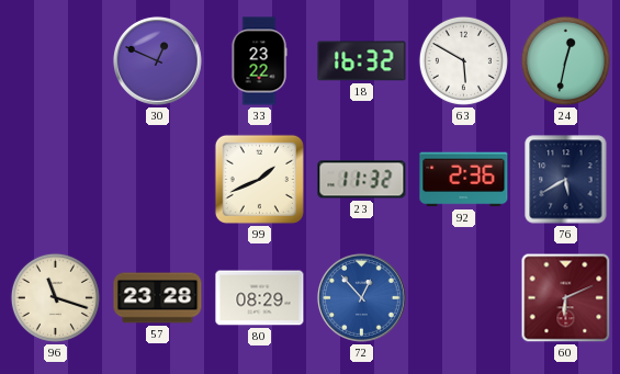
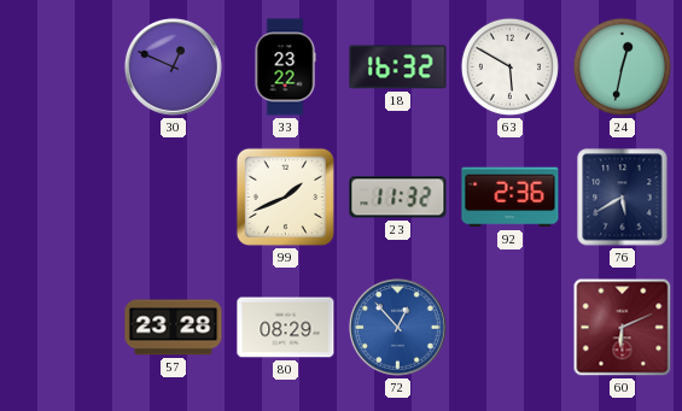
96: 11:18 -> none (55, 297)
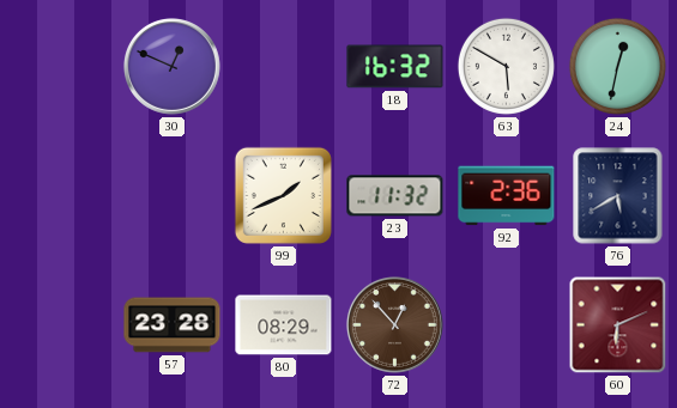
33: 23:22 -> none (285, 67)
72 dial: blue -> brown (394, 324)
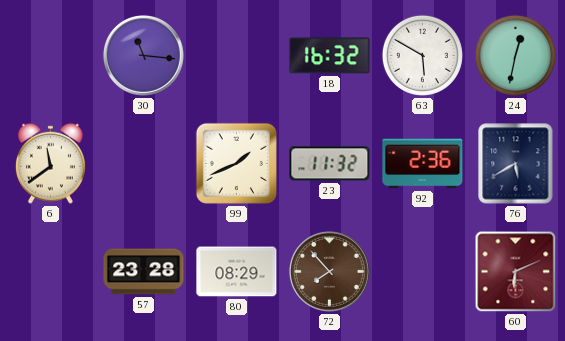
30: 12:49 -> 11:16 (143, 55)
6: none -> 11:39 (50, 163)
72: 12:53 -> 7:53 (329, 271)
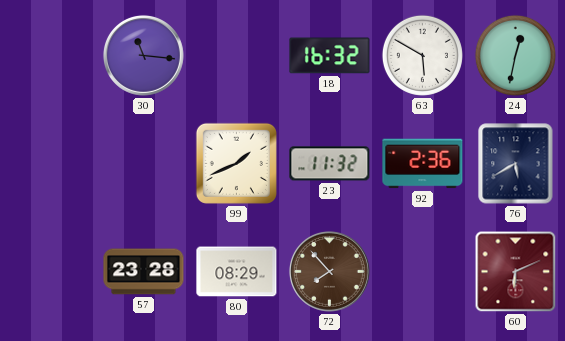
6: 11:39 -> none (50, 163)
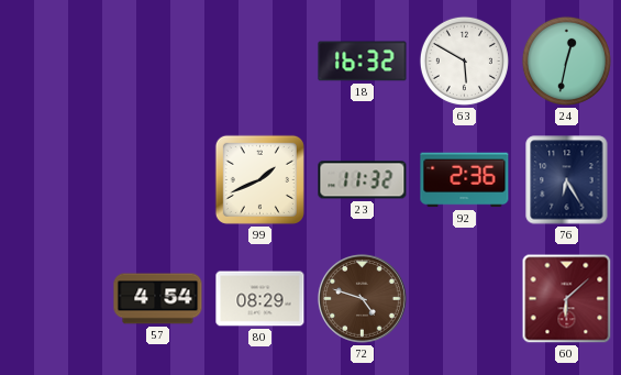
30: 11:16 -> none (143, 55)
76: 5:40 -> 6:25 (567, 180)
57: 23:28 -> 4:54 (158, 299)
72: 7:53 -> 4:48 (362, 298)
60: 6:11 -> 6:08 (567, 299)
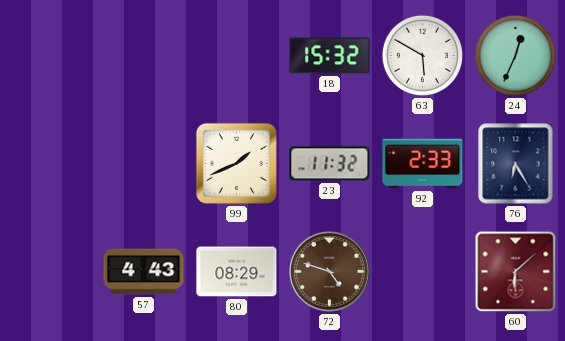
18: 16:32 -> 15:32 (330, 56)
24: 12:32 -> 12:34 (515, 55)
92: 2:36 -> 2:33 (423, 164)
57: 4:54 -> 4:43 (144, 272)
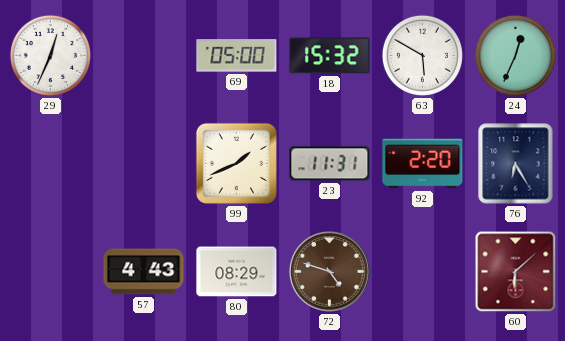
29: none -> 12:34 (50, 55)
69: none -> 05:00 (237, 56)
23: 11:32 -> 11:31 (330, 164)
92: 2:33 -> 2:20 (423, 164)
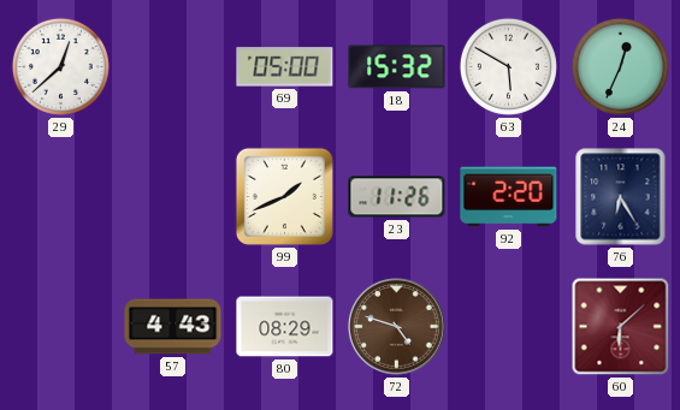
29: 12:34 -> 12:38 (60, 66)
23: 11:31 -> 11:26 (397, 197)
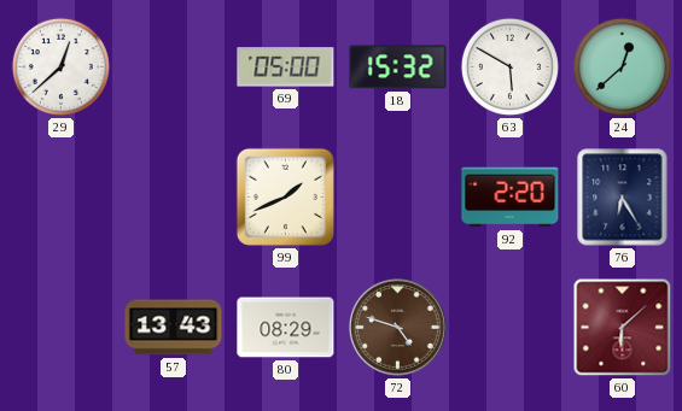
24: 12:34 -> 12:38 (622, 66)
23: 11:26 -> none (397, 197)
57: 4:43 -> 13:43 (174, 328)
